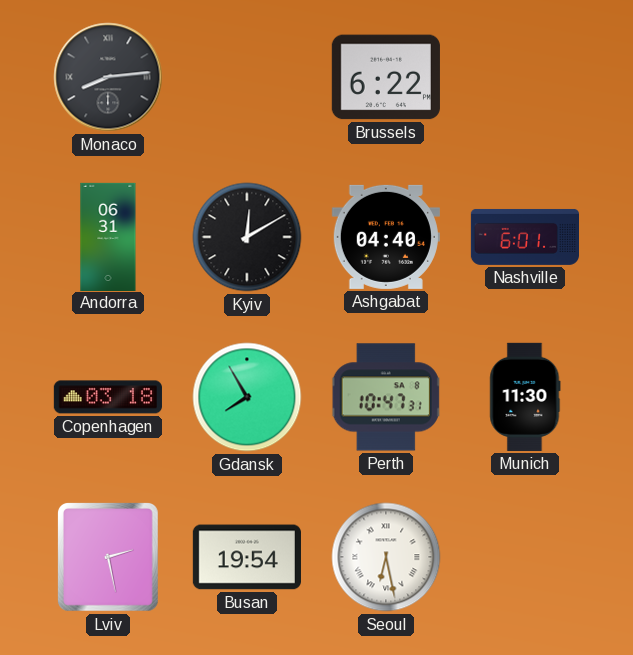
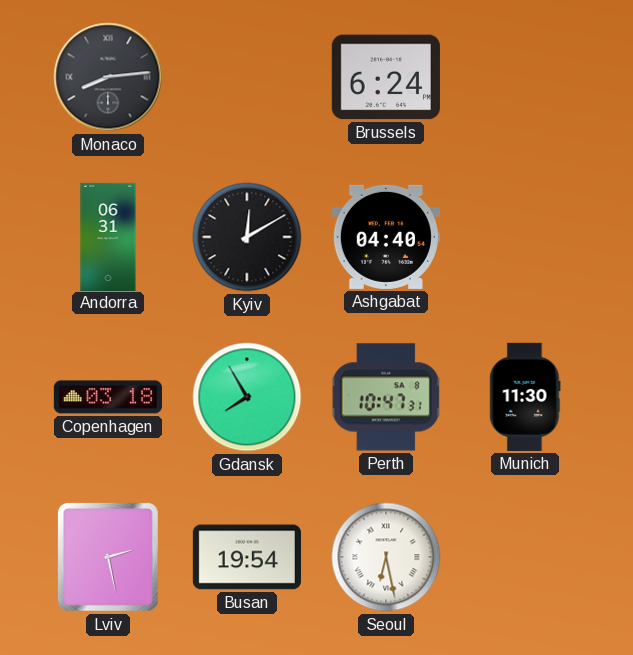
Brussels: 6:22 -> 6:24 (386, 77)
Nashville: 6:01 -> none (524, 237)
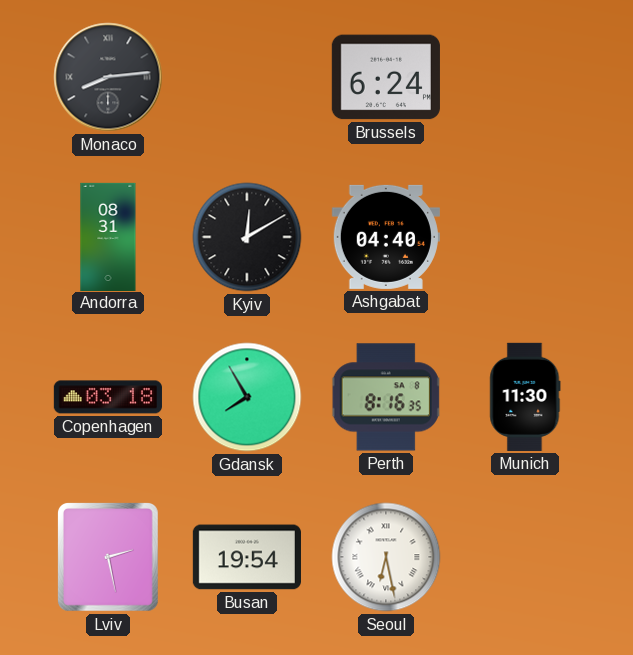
Andorra: 06:31 -> 08:31 (108, 236)
Perth: 10:47 -> 8:16 (386, 397)
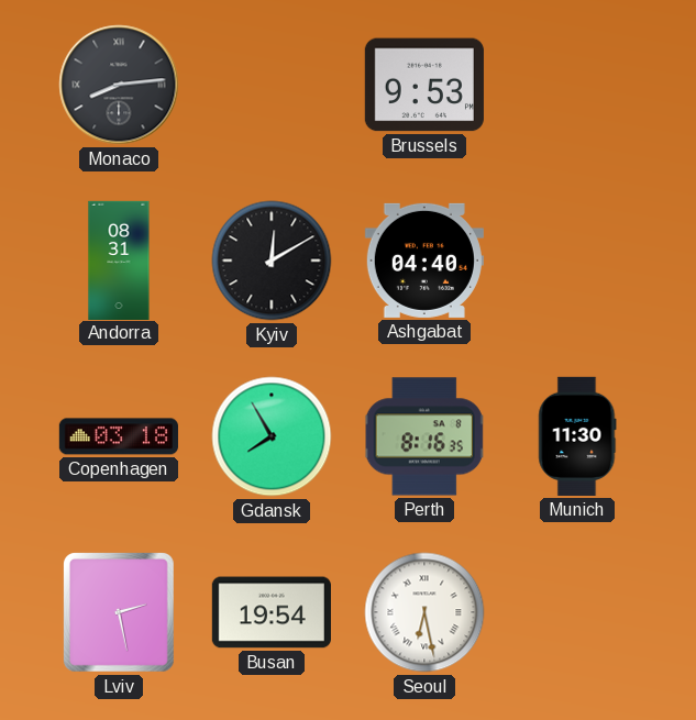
Brussels: 6:24 -> 9:53 (424, 85)
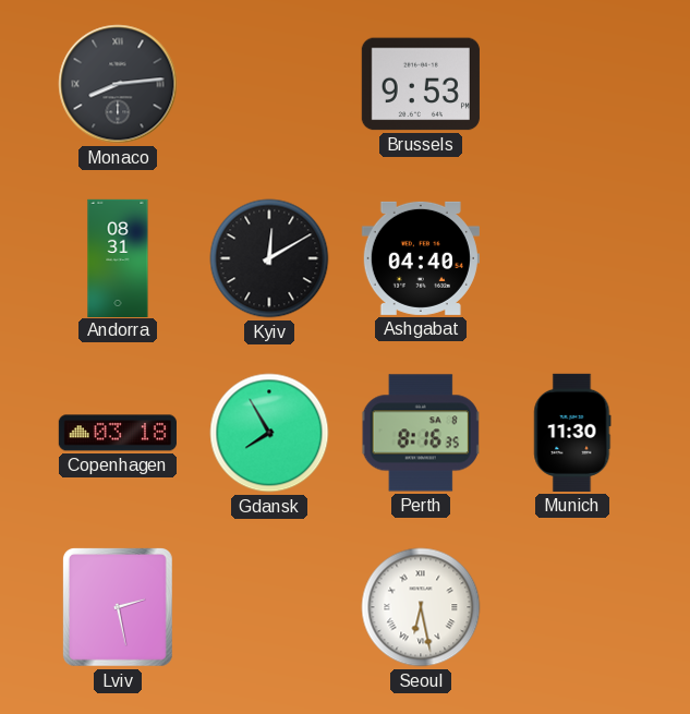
Busan: 19:54 -> none (272, 612)
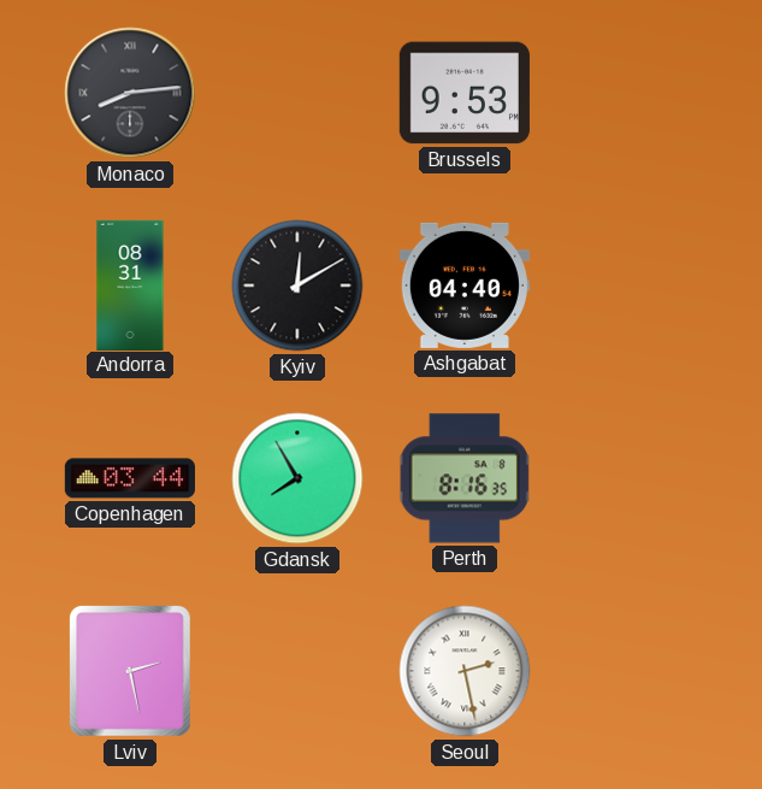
Copenhagen: 03:18 -> 03:44 (130, 478)
Munich: 11:30 -> none (572, 433)
Seoul: 6:28 -> 2:28 (465, 671)
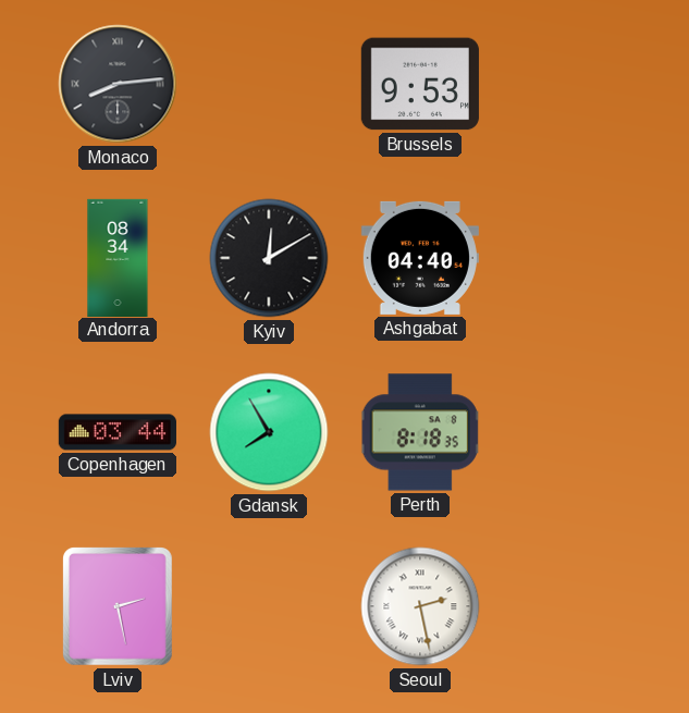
Andorra: 08:31 -> 08:34 (118, 257)
Perth: 8:16 -> 8:18 (420, 432)
